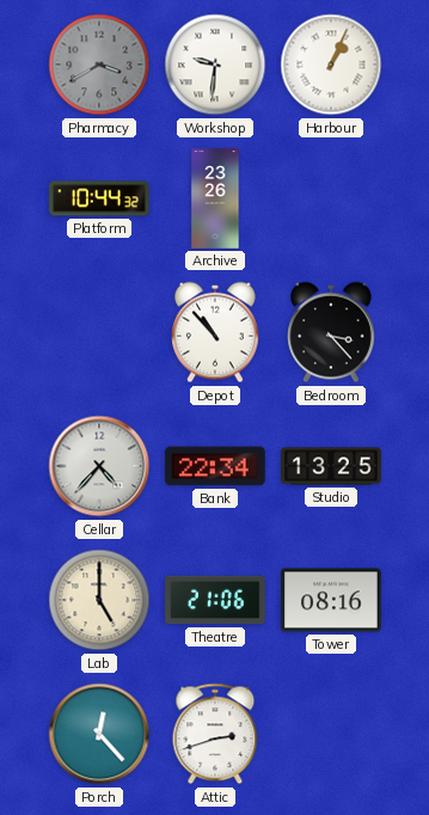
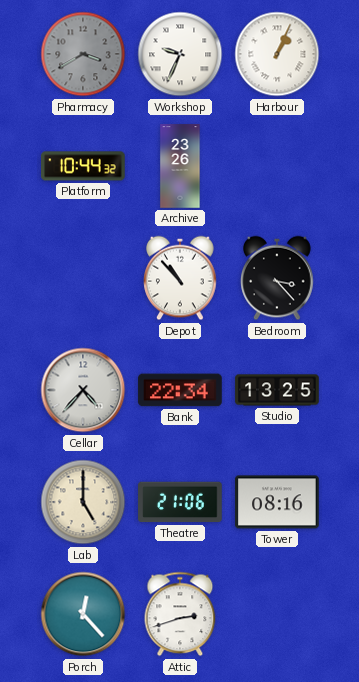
Workshop: 9:31 -> 9:34 (180, 54)
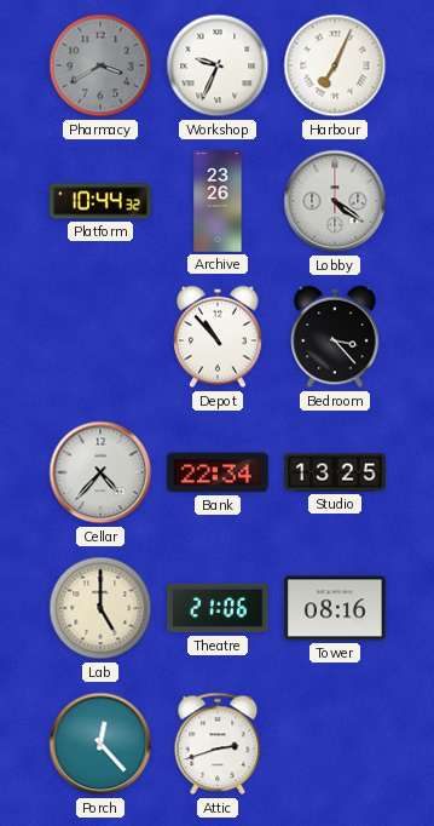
Harbour: 1:04 -> 7:04 (335, 65)
Lobby: none -> 4:21 (335, 201)
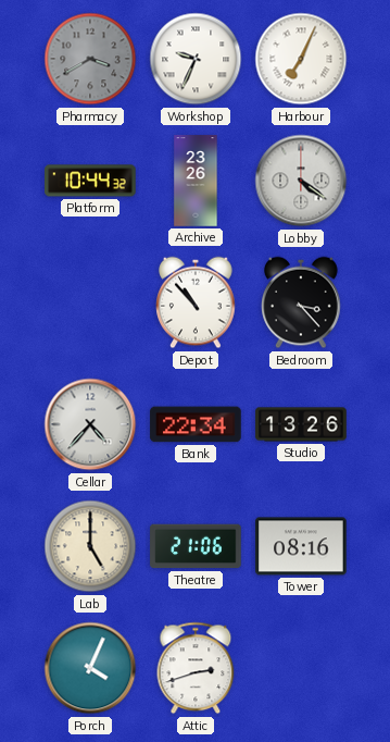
Studio: 13:25 -> 13:26 (301, 424)
Porch: 12:23 -> 4:04 (90, 668)
